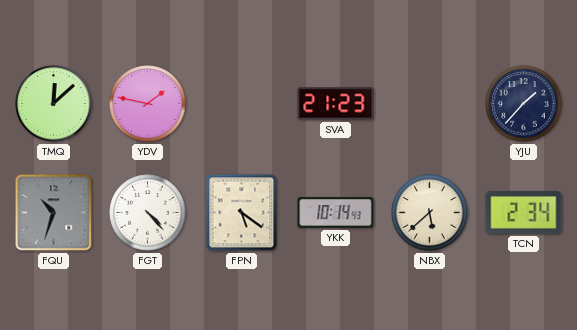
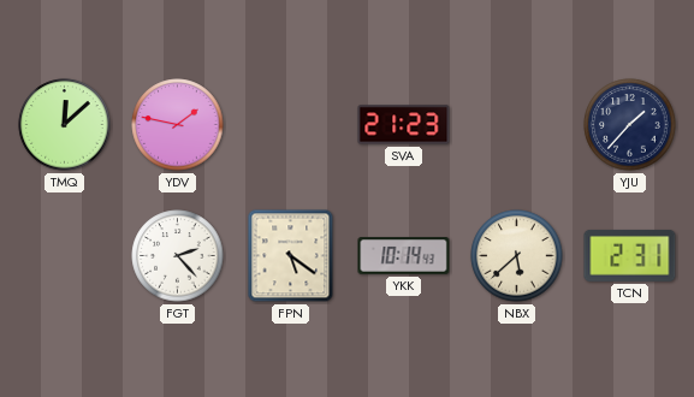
FQU: 10:33 -> none (54, 213)
FGT: 4:23 -> 2:23 (178, 256)
TCN: 2:34 -> 2:31 (630, 256)
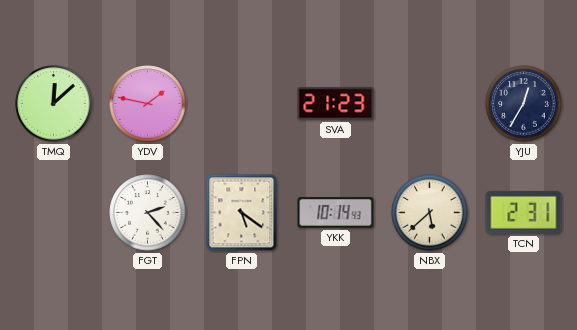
YJU: 1:37 -> 12:35 (524, 104)
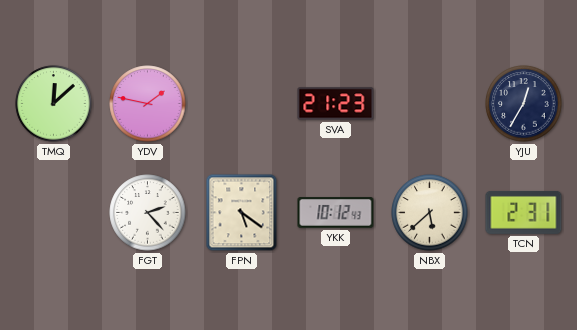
YKK: 10:14 -> 10:12 (336, 213)
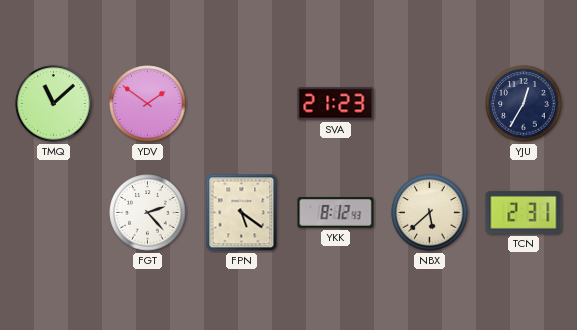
TMQ: 12:08 -> 11:08 (54, 104)
YDV: 1:47 -> 1:51 (148, 104)
YKK: 10:12 -> 8:12 (336, 213)
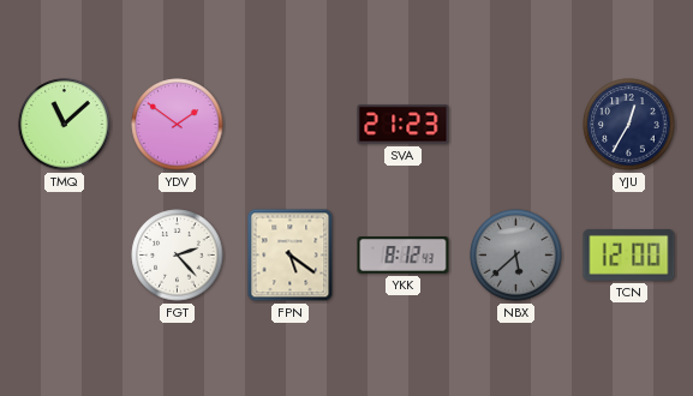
NBX dial: cream -> grey (516, 256)
TCN: 2:31 -> 12:00 (629, 256)
